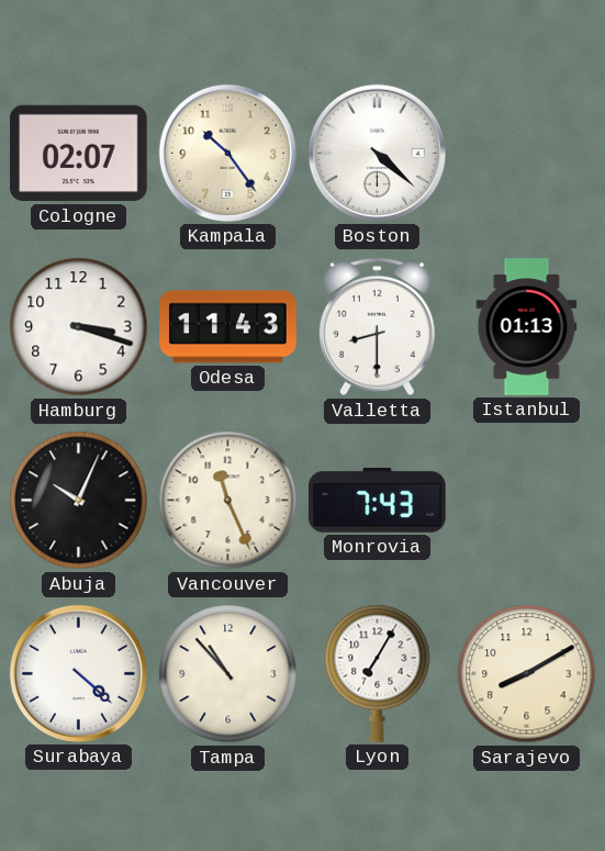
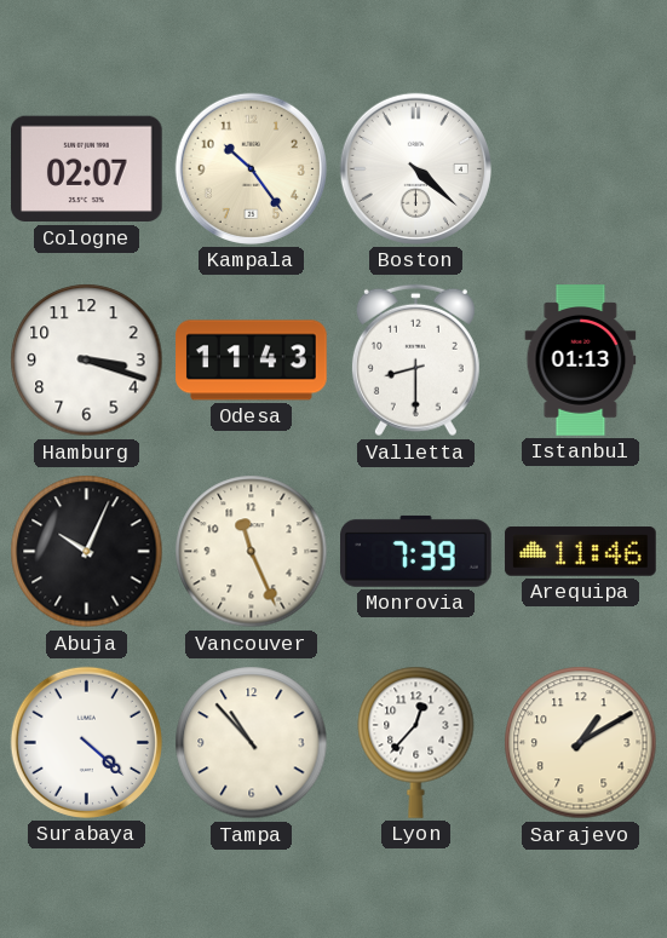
Monrovia: 7:43 -> 7:39 (416, 551)
Arequipa: none -> 11:46 (581, 552)
Lyon: 7:05 -> 12:37 (416, 742)
Sarajevo: 8:10 -> 1:10 (581, 743)
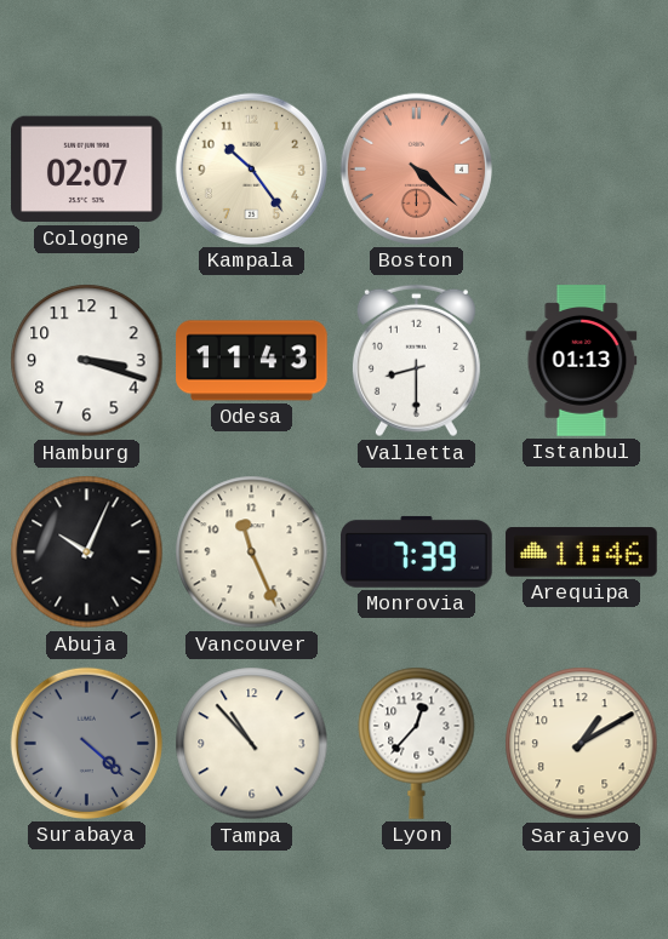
Boston dial: white -> salmon (416, 168)
Surabaya dial: white -> grey (86, 743)
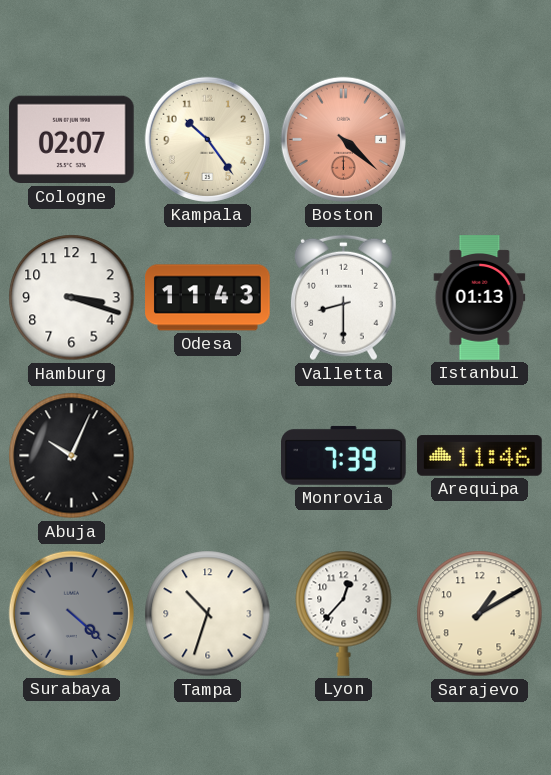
Vancouver: 11:26 -> none (252, 552)
Tampa: 10:53 -> 10:33 (208, 614)
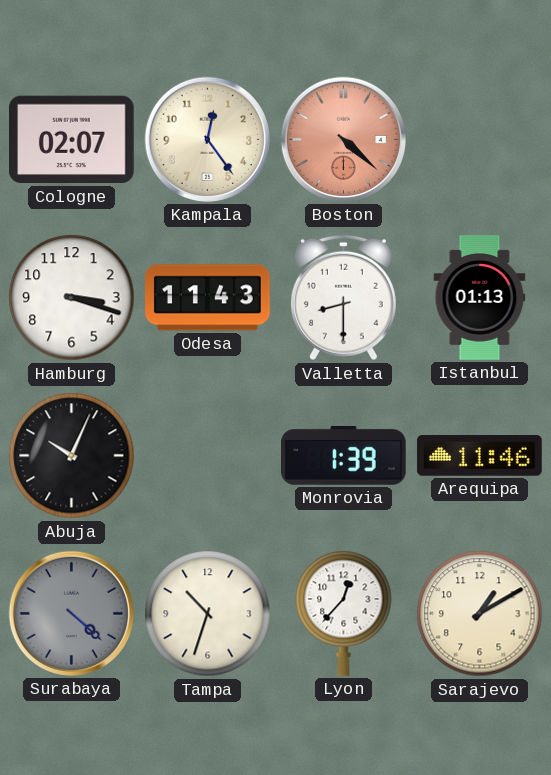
Kampala: 10:24 -> 12:24 (207, 139)
Monrovia: 7:39 -> 1:39 (344, 455)
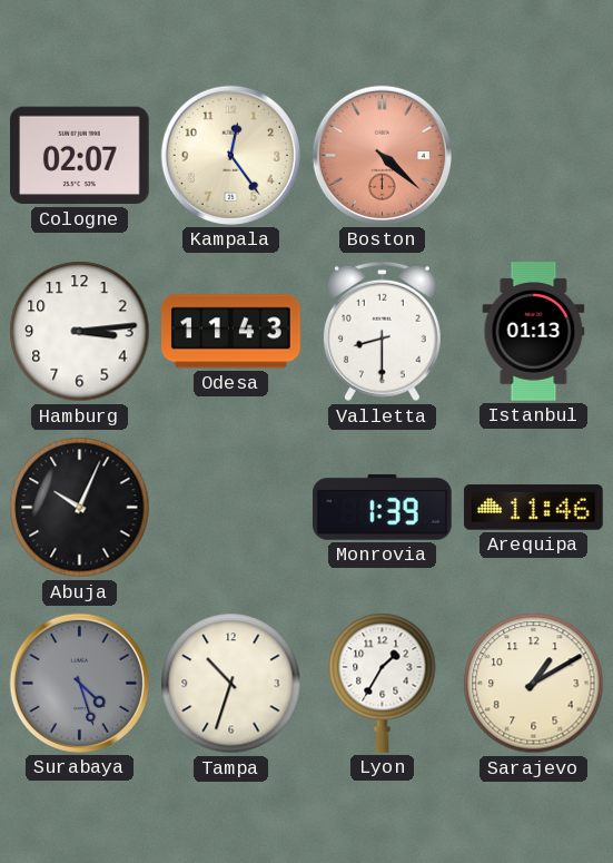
Hamburg: 3:18 -> 3:14 (80, 332)
Surabaya: 4:22 -> 4:27 (79, 683)
Lyon: 12:37 -> 1:35 (383, 683)
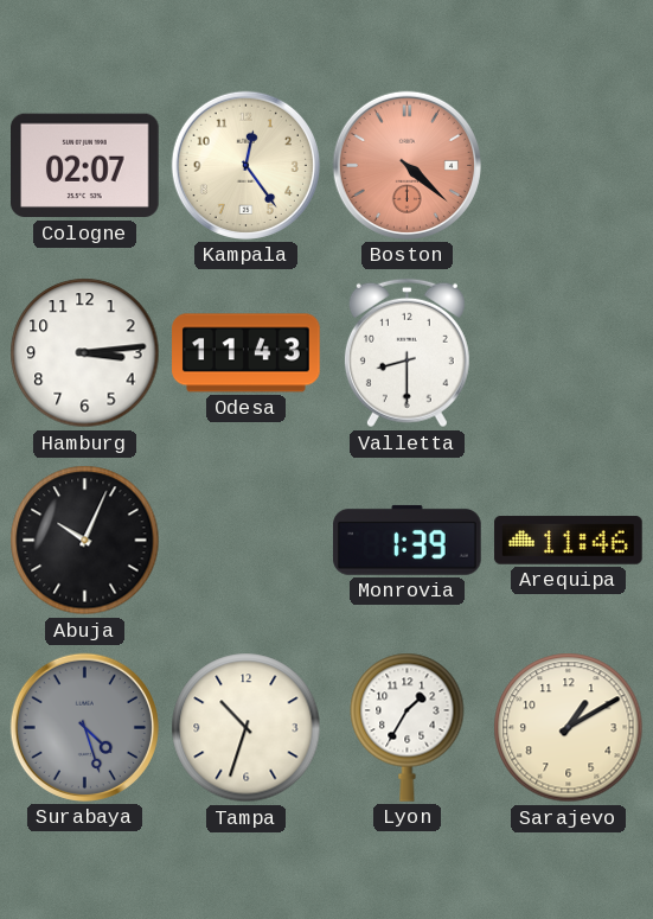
Istanbul: 01:13 -> none (534, 332)
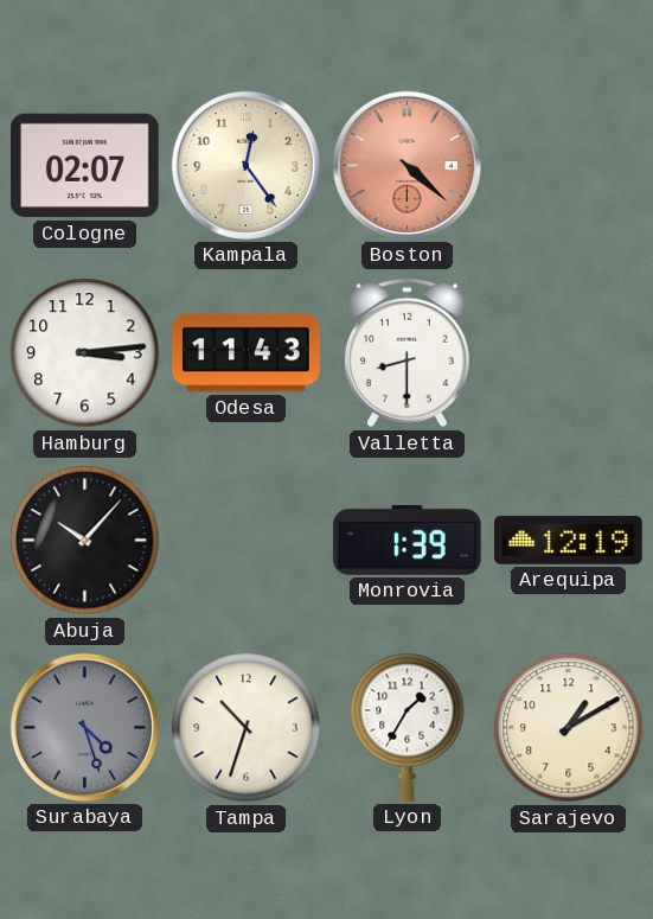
Abuja: 10:04 -> 10:07 (85, 541)
Arequipa: 11:46 -> 12:19 (569, 541)
